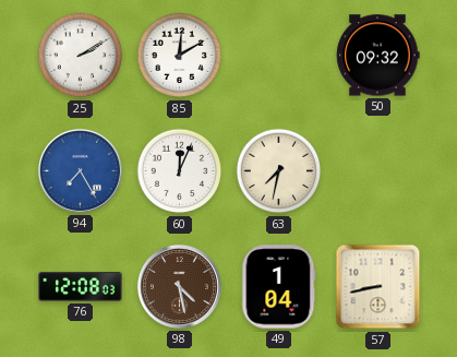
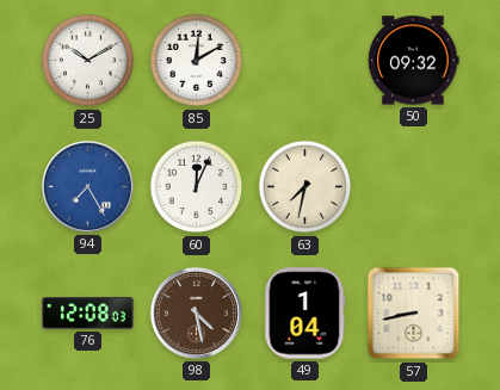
25: 2:10 -> 10:10 (88, 61)
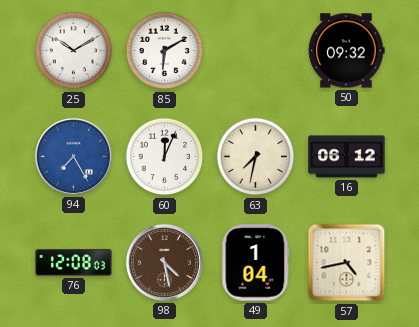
85: 12:10 -> 6:10 (165, 51)
16: none -> 06:12 (347, 157)
57: 8:43 -> 4:43 (347, 263)
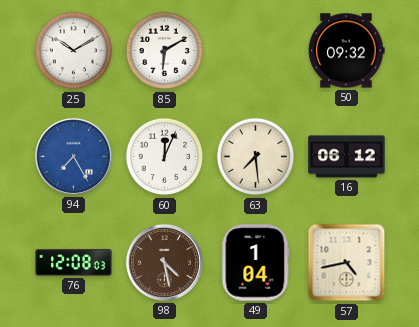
63: 7:32 -> 7:29 (256, 157)
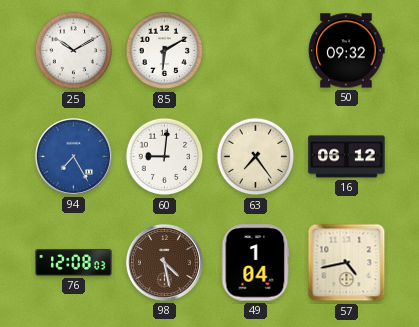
60: 12:04 -> 9:01 (165, 157)
63: 7:29 -> 7:24 (256, 157)
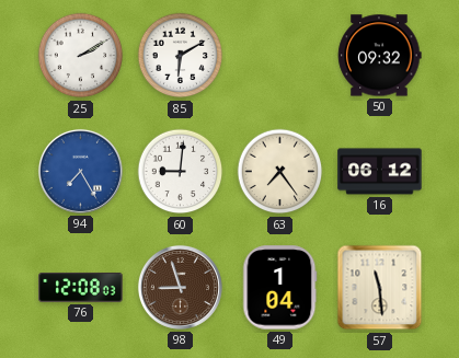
25: 10:10 -> 2:10 (81, 56)
98: 4:28 -> 8:57 (180, 287)
57: 4:43 -> 11:29 (380, 288)
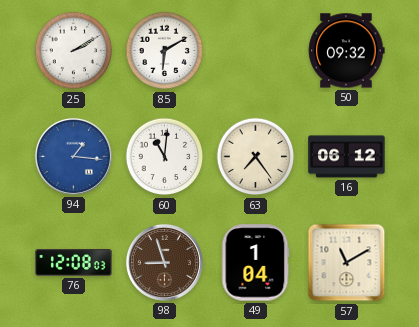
94: 7:25 -> 1:16 (73, 156)
60: 9:01 -> 11:01 (165, 157)
57: 11:29 -> 11:10 (347, 263)
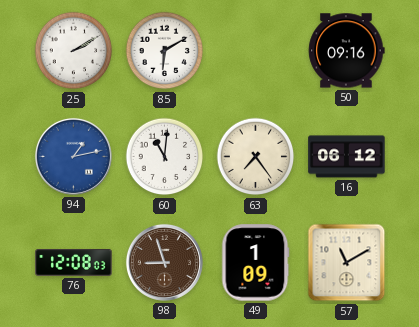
50: 09:32 -> 09:16 (347, 51)
94: 1:16 -> 1:13 (73, 156)
49: 1:04 -> 1:09 (255, 263)
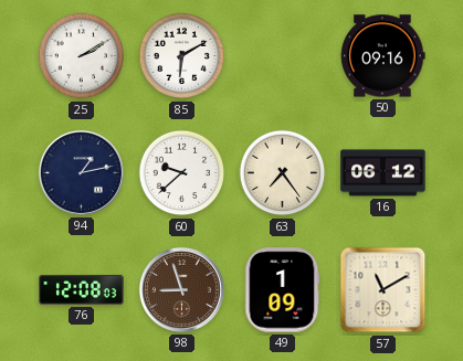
94 dial: blue -> navy (81, 172)
60: 11:01 -> 9:38 (182, 173)
